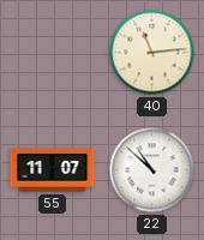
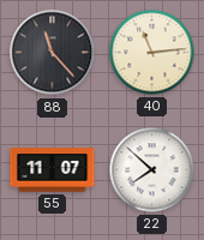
88: none -> 11:23 (53, 53)
22: 10:52 -> 7:52 (152, 170)
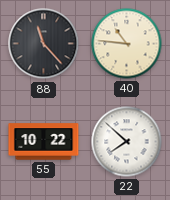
40: 11:14 -> 10:46 (127, 44)
55: 11:07 -> 10:22 (44, 142)
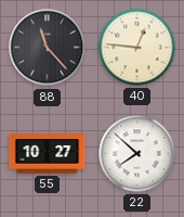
40: 10:46 -> 12:46 (137, 48)
55: 10:22 -> 10:27 (48, 154)
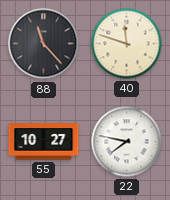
40: 12:46 -> 11:48 (127, 44)
22: 7:52 -> 7:47 (127, 142)
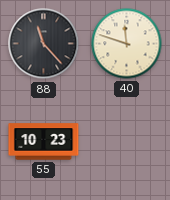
55: 10:27 -> 10:23 (44, 142)
22: 7:47 -> none (127, 142)
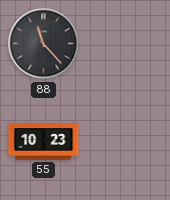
40: 11:48 -> none (127, 44)
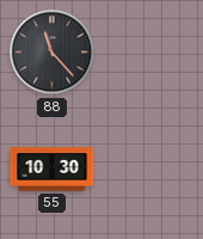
55: 10:23 -> 10:30 (53, 170)
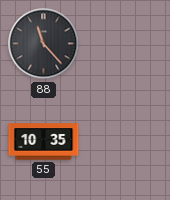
55: 10:30 -> 10:35 (44, 142)
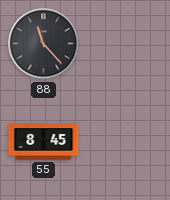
55: 10:35 -> 8:45 (44, 142)
